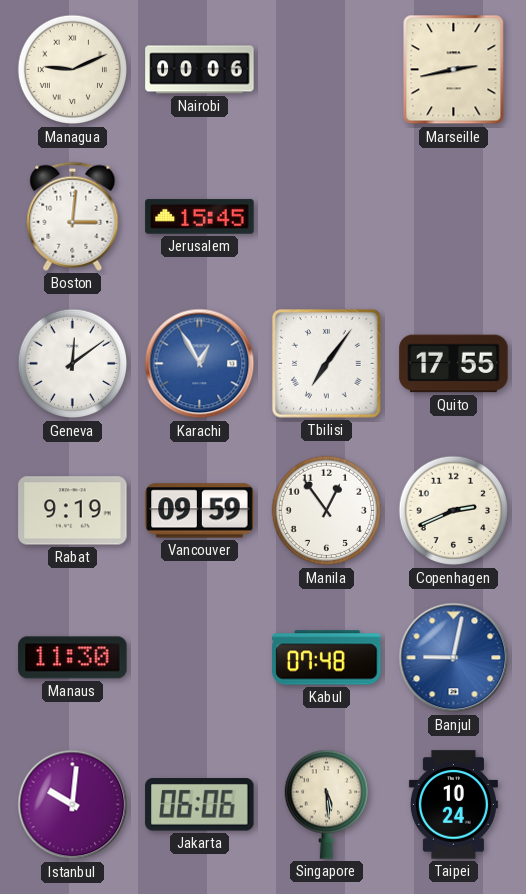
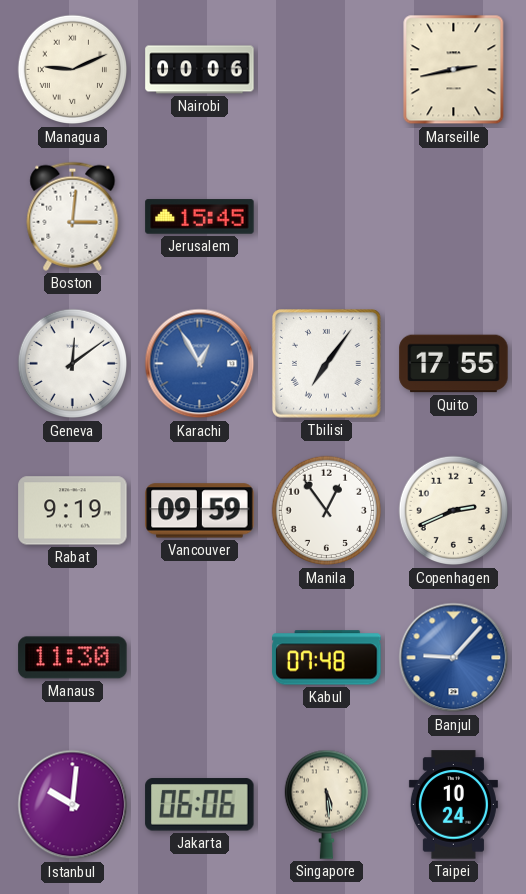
Banjul: 9:02 -> 9:07 (454, 658)
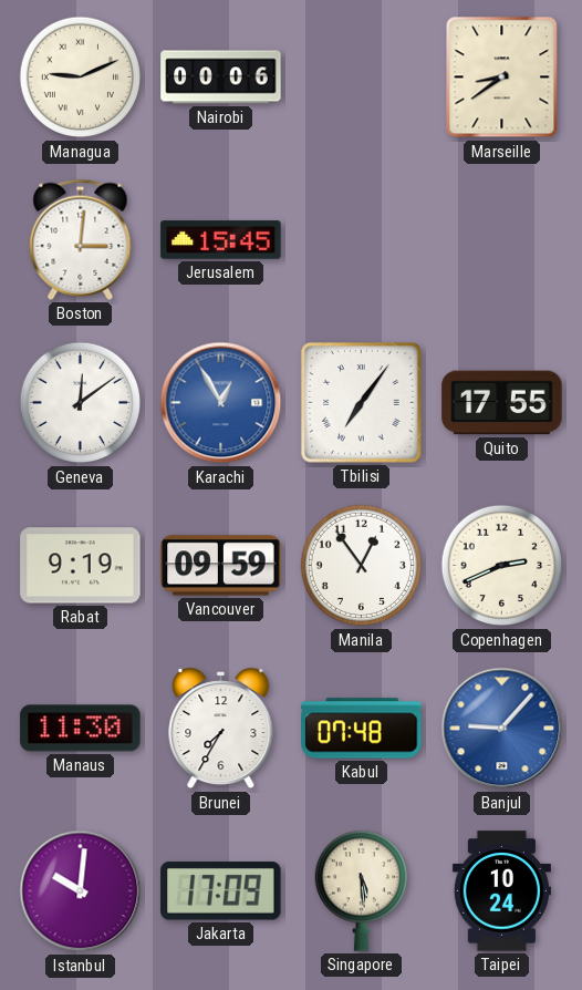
Marseille: 2:43 -> 8:39 (502, 78)
Brunei: none -> 7:35 (221, 729)
Jakarta: 06:06 -> 17:09 (221, 891)
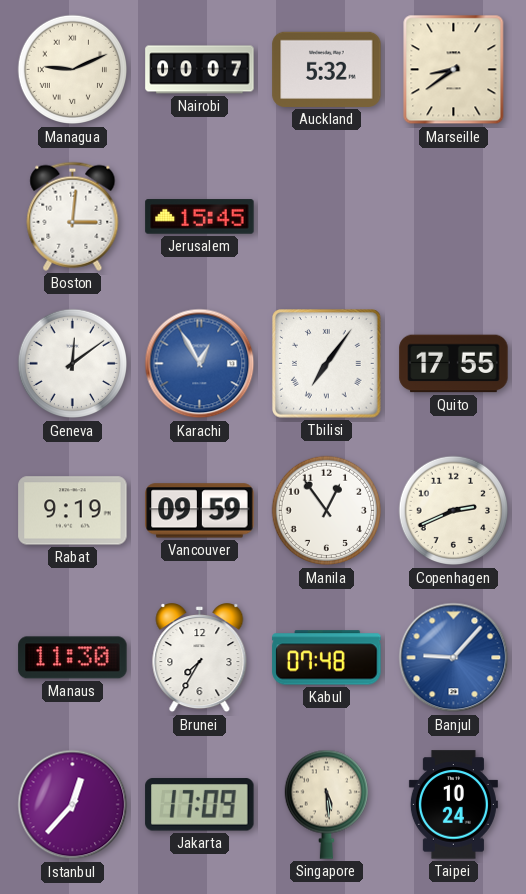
Nairobi: 00:06 -> 00:07 (200, 70)
Auckland: none -> 5:32 (327, 69)
Istanbul: 10:01 -> 12:37 (73, 805)
